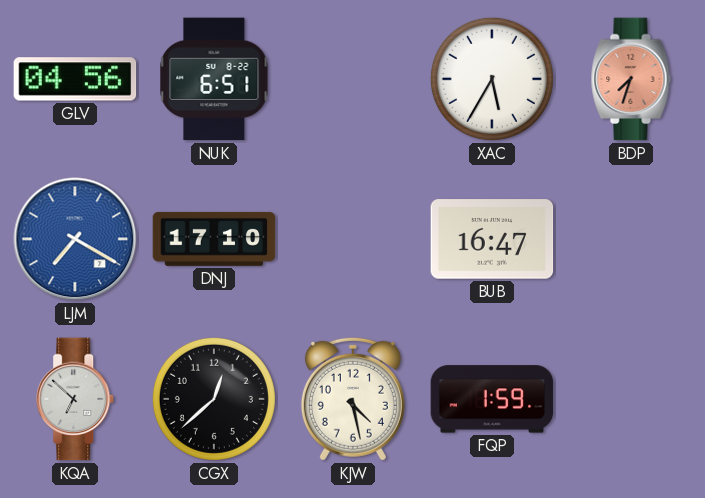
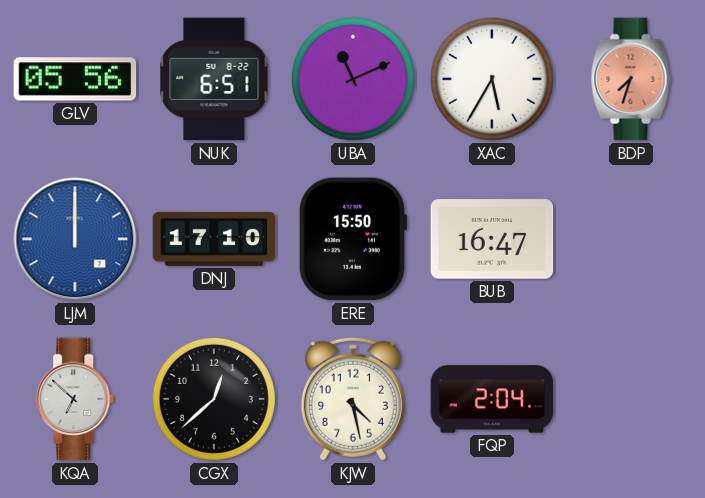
GLV: 04:56 -> 05:56 (75, 79)
UBA: none -> 11:11 (353, 79)
LJM: 7:20 -> 12:00 (75, 239)
ERE: none -> 15:50 (353, 239)
FQP: 1:59 -> 2:04 (492, 399)
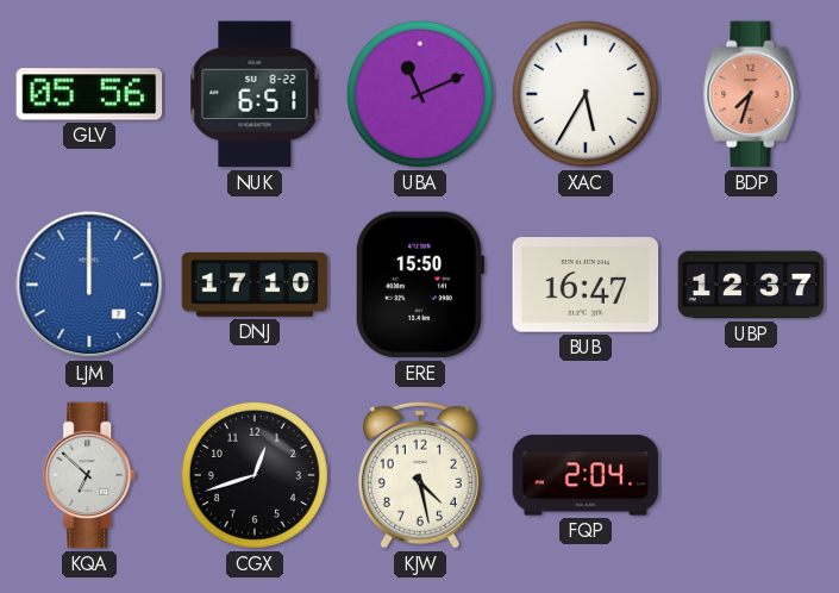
UBP: none -> 12:37 (751, 285)
CGX: 12:38 -> 12:42 (255, 475)
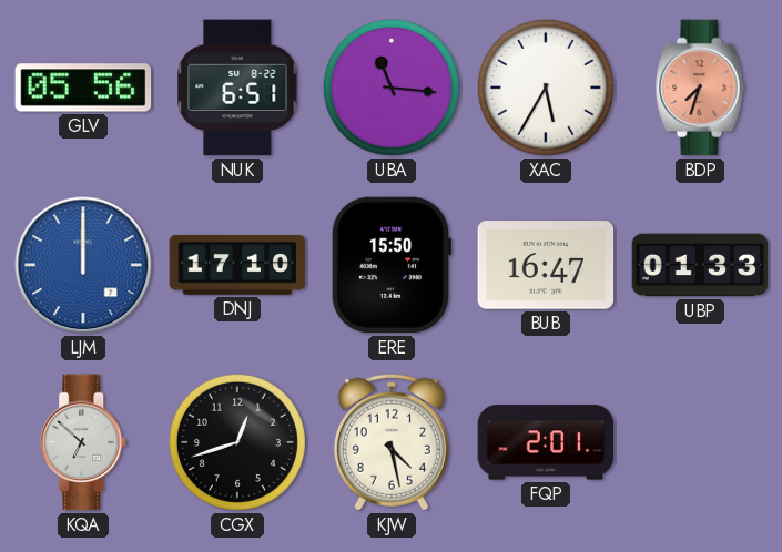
UBA: 11:11 -> 11:16 (392, 88)
UBP: 12:37 -> 01:33 (700, 265)
FQP: 2:04 -> 2:01 (546, 442)
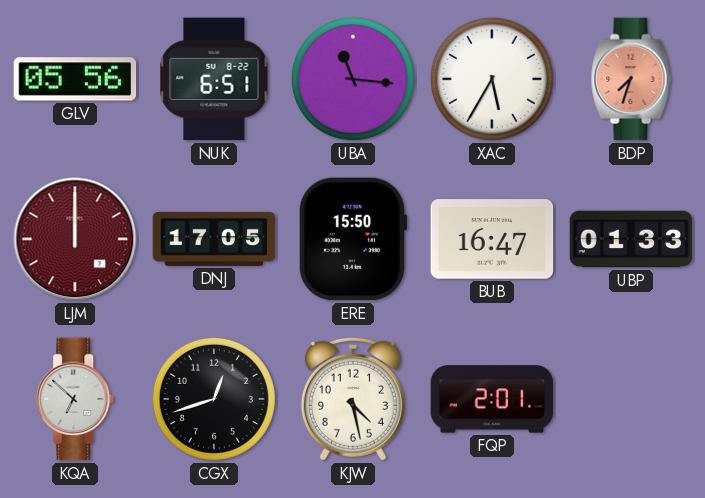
LJM dial: blue -> burgundy (75, 239)
DNJ: 17:10 -> 17:05 (214, 239)
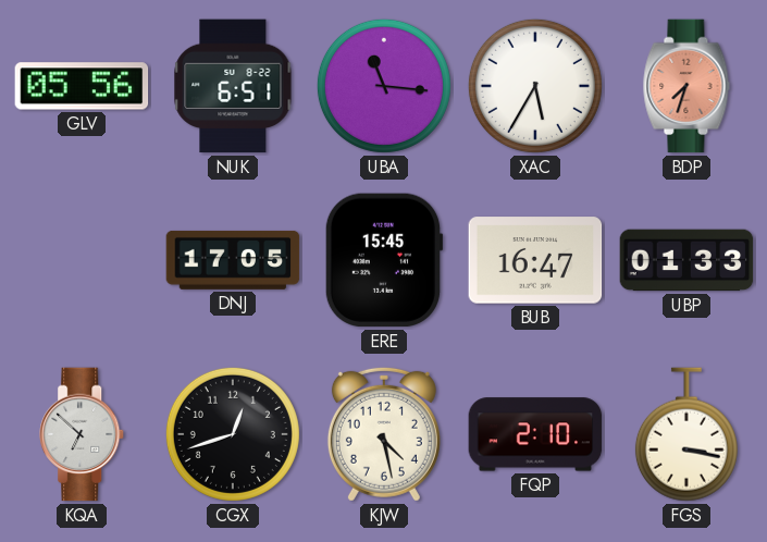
LJM: 12:00 -> none (75, 239)
ERE: 15:50 -> 15:45 (384, 260)
FQP: 2:01 -> 2:10 (535, 434)
FGS: none -> 3:17 (686, 434)
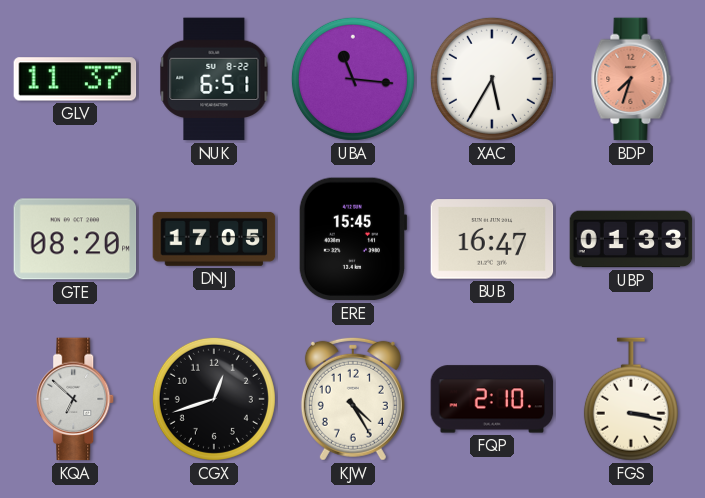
GLV: 05:56 -> 11:37 (75, 79)
GTE: none -> 08:20 (75, 239)
KJW: 4:28 -> 4:25 (353, 399)
